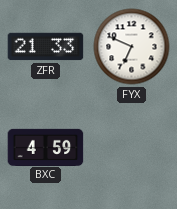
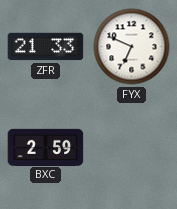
BXC: 4:59 -> 2:59 (46, 147)
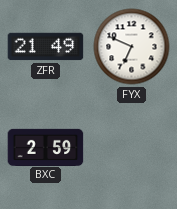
ZFR: 21:33 -> 21:49 (46, 47)
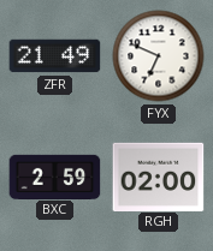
RGH: none -> 02:00 (159, 177)
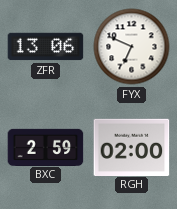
ZFR: 21:49 -> 13:06 (46, 47)
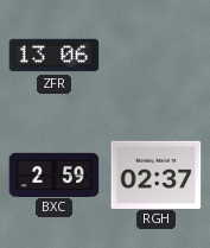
FYX: 6:49 -> none (132, 47)
RGH: 02:00 -> 02:37 (157, 174)
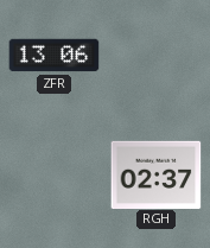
BXC: 2:59 -> none (55, 174)
